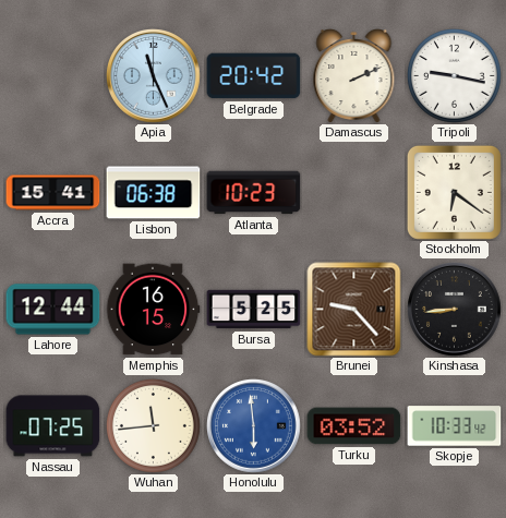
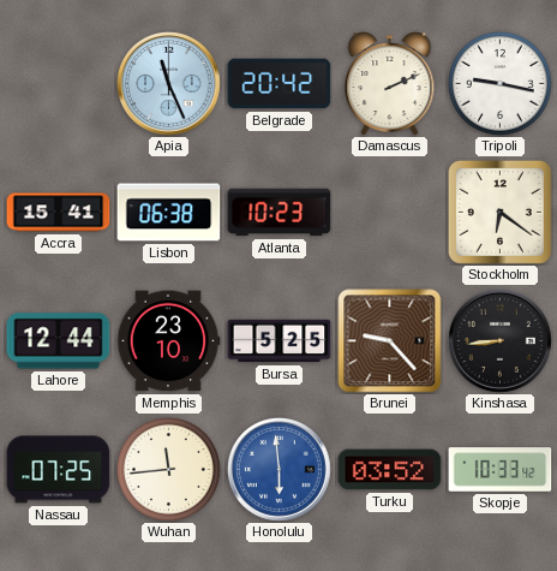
Memphis: 16:15 -> 23:10 (168, 341)
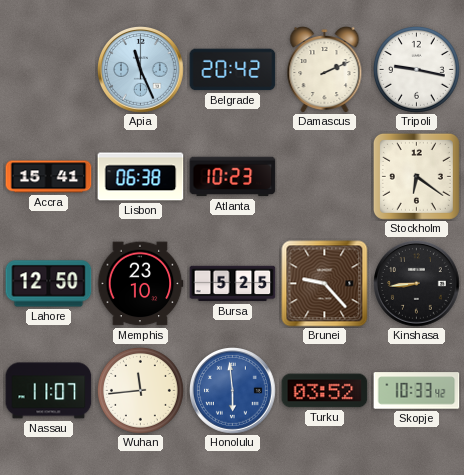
Lahore: 12:44 -> 12:50 (49, 284)
Nassau: 07:25 -> 11:07 (49, 391)
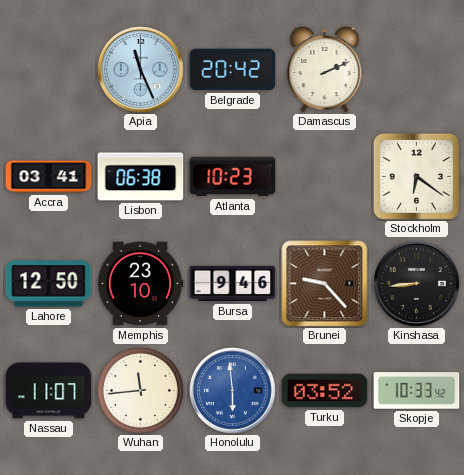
Tripoli: 9:17 -> none (416, 69)
Accra: 15:41 -> 03:41 (49, 177)
Bursa: 5:25 -> 9:46 (233, 284)
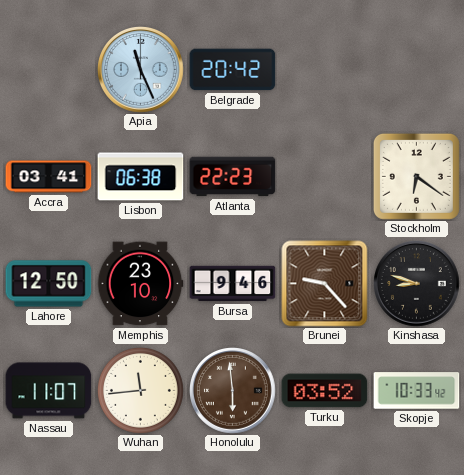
Damascus: 2:11 -> none (325, 70)
Atlanta: 10:23 -> 22:23 (233, 177)
Kinshasa: 8:44 -> 8:48 (417, 284)
Honolulu dial: blue -> brown (233, 391)
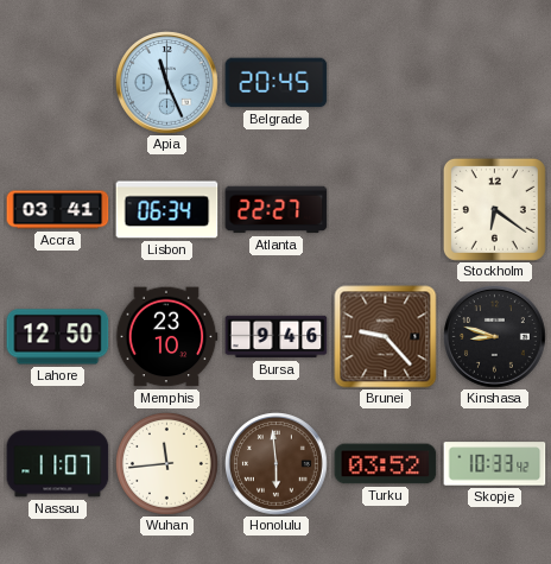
Belgrade: 20:42 -> 20:45 (277, 83)
Lisbon: 06:38 -> 06:34 (167, 210)
Atlanta: 22:23 -> 22:27 (277, 210)
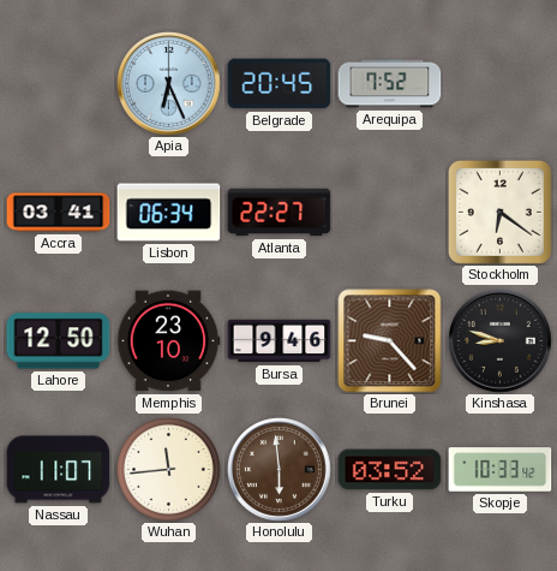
Apia: 11:26 -> 6:26 (169, 84)
Arequipa: none -> 7:52 (390, 84)
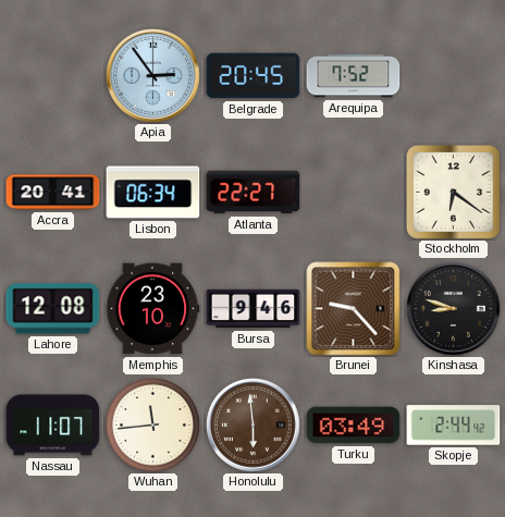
Apia: 6:26 -> 2:54 (153, 76)
Accra: 03:41 -> 20:41 (53, 193)
Lahore: 12:50 -> 12:08 (53, 309)
Turku: 03:52 -> 03:49 (354, 426)
Skopje: 10:33 -> 2:44 (454, 426)
